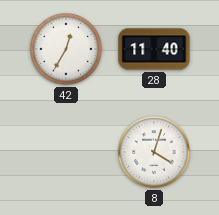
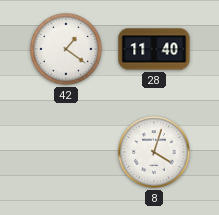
42: 12:35 -> 1:21 (66, 49)
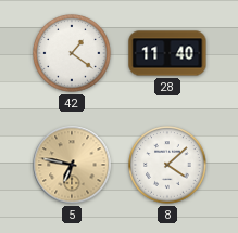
5: none -> 6:47 (72, 165)
8: 4:03 -> 4:08 (167, 165)
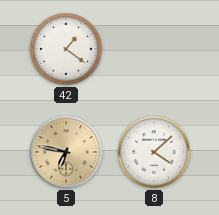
28: 11:40 -> none (167, 53)
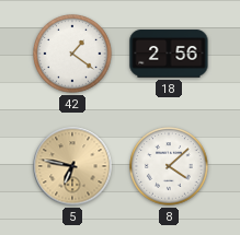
18: none -> 2:56 (169, 54)
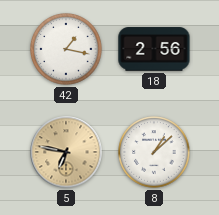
42: 1:21 -> 1:17 (66, 49)
8: 4:08 -> 1:08 (154, 152)
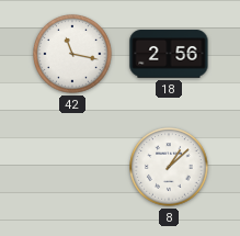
42: 1:17 -> 11:17 (72, 54)
5: 6:47 -> none (66, 152)
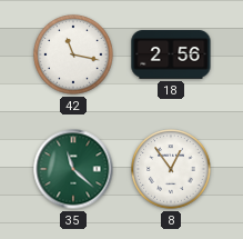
35: none -> 11:22 (73, 169)
8: 1:08 -> 12:54 (171, 169)
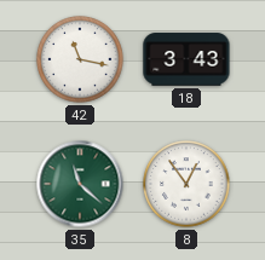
18: 2:56 -> 3:43 (186, 59)
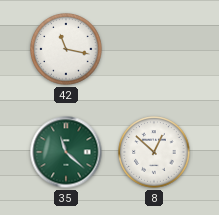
18: 3:43 -> none (186, 59)
8: 12:54 -> 12:52 (154, 152)
